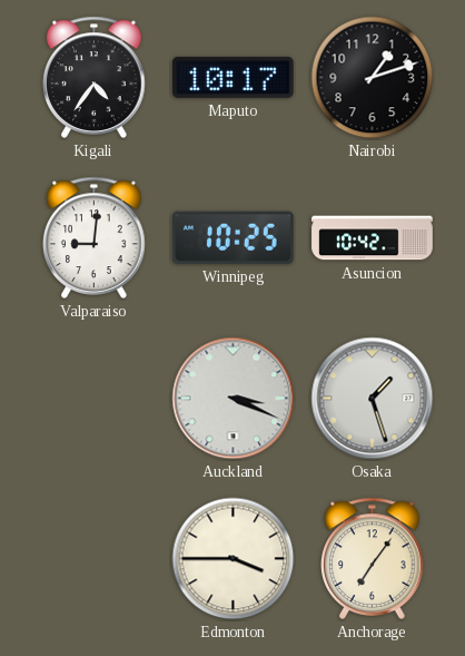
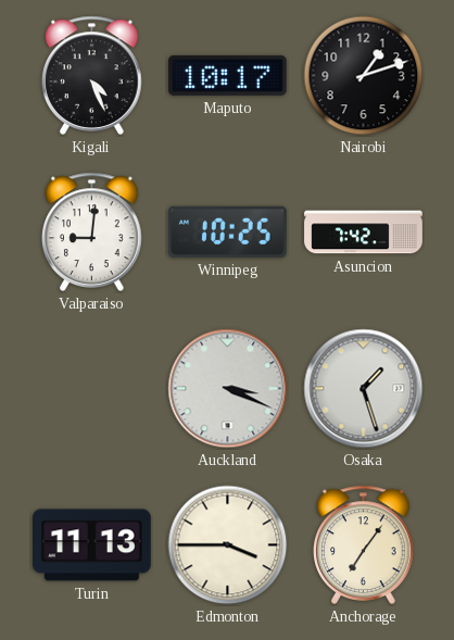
Kigali: 4:36 -> 4:26 (92, 75)
Asuncion: 10:42 -> 7:42 (364, 233)
Turin: none -> 11:13 (92, 545)
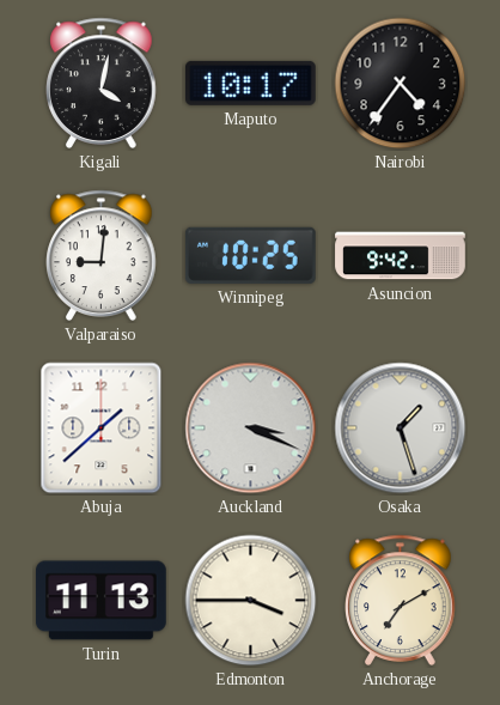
Kigali: 4:26 -> 4:02 (102, 83)
Nairobi: 1:12 -> 4:36 (401, 84)
Asuncion: 7:42 -> 9:42 (401, 256)
Abuja: none -> 1:38 (102, 429)
Anchorage: 7:06 -> 7:10 (401, 600)
